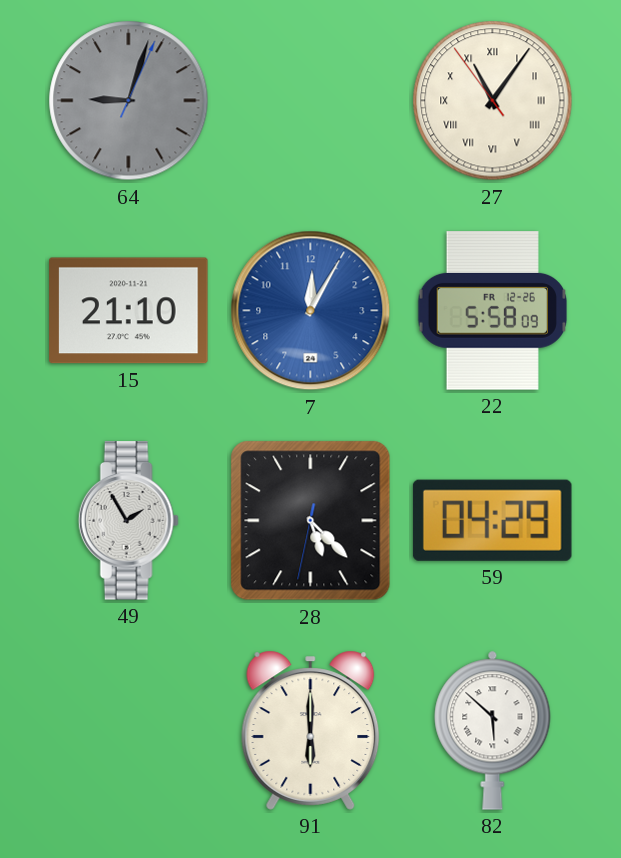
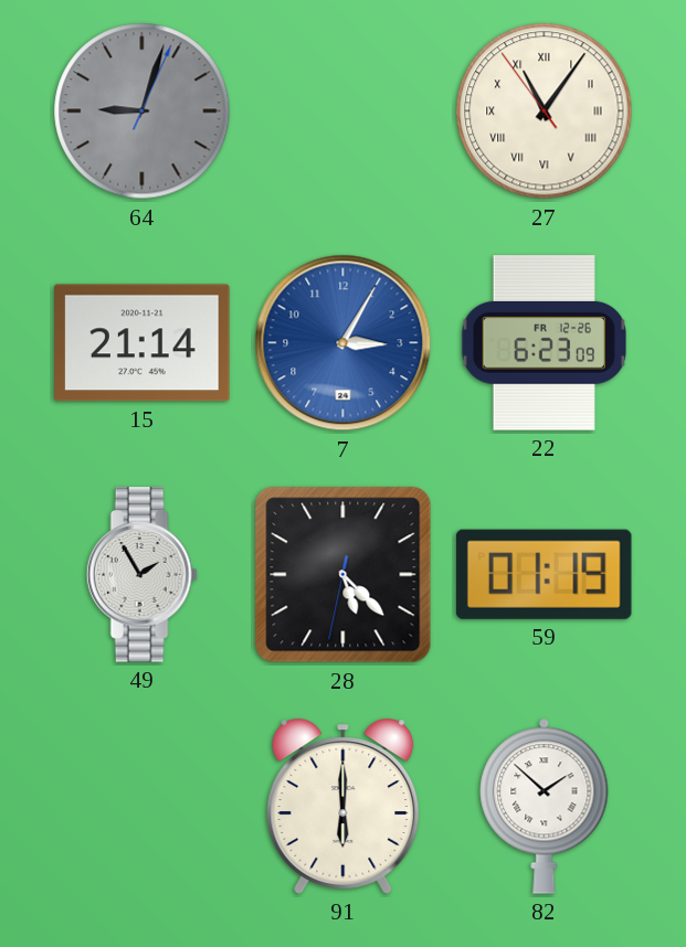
15: 21:10 -> 21:14 (143, 343)
7: 12:05 -> 3:05 (344, 343)
22: 5:58 -> 6:23 (543, 343)
59: 04:29 -> 01:19 (543, 574)
82: 5:52 -> 1:52 (545, 806)
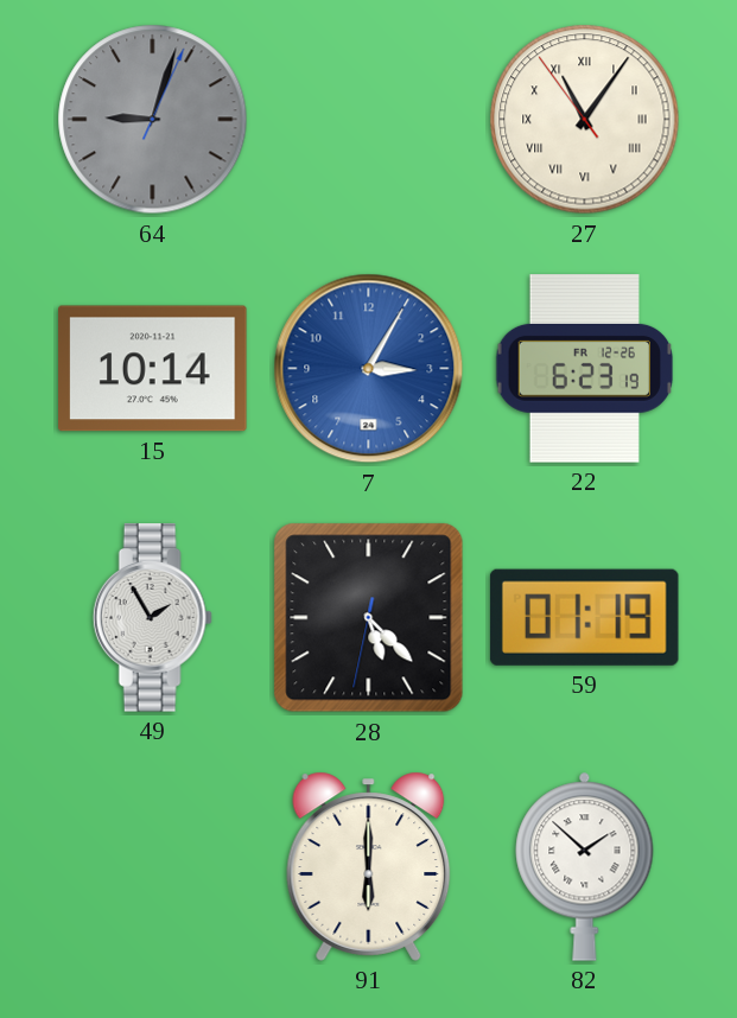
15: 21:14 -> 10:14 (153, 369)
22: 6:23:09 -> 6:23:19 (584, 369)
